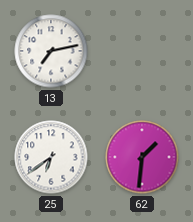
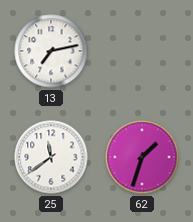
25: 6:39 -> 11:39 (51, 157)
62: 1:31 -> 1:33 (142, 157)
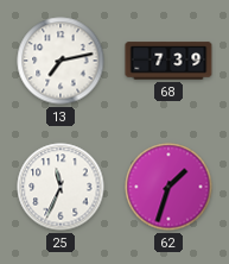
68: none -> 7:39 (168, 61)
25: 11:39 -> 11:34 (61, 187)
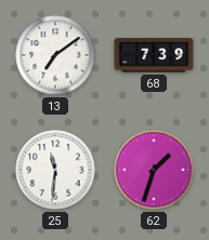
13: 7:13 -> 7:09 (55, 55)
25: 11:34 -> 11:31 (55, 170)
